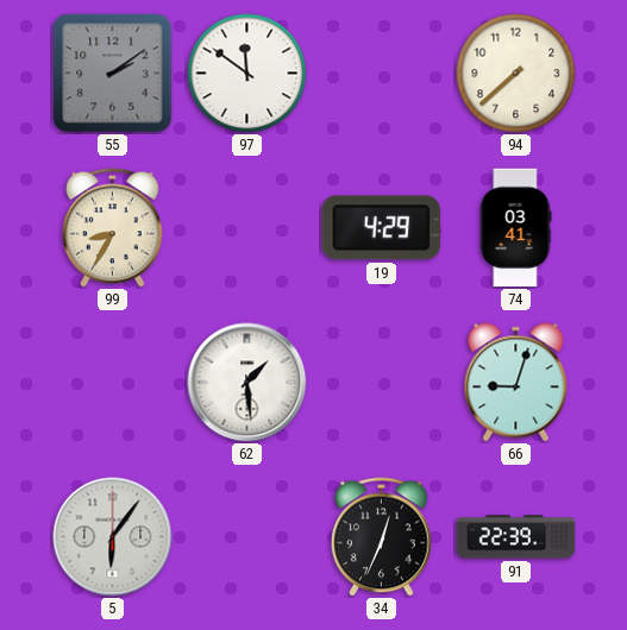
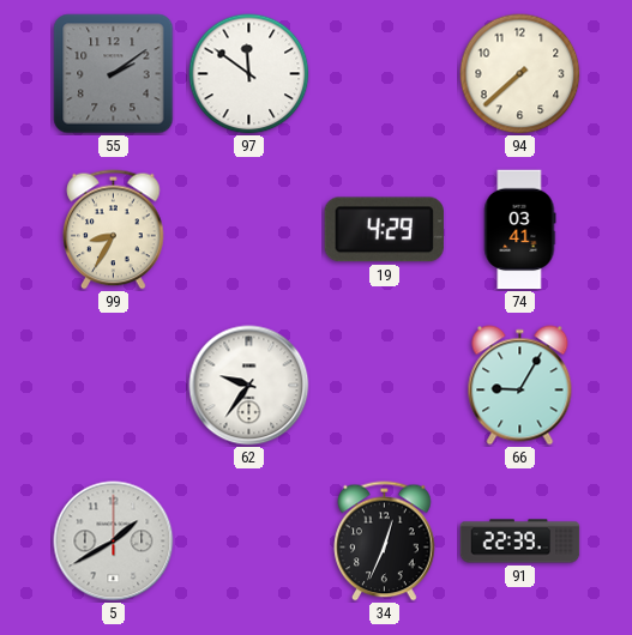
62: 1:29 -> 9:36 (249, 386)
66: 9:03 -> 9:05 (520, 386)
5: 6:06 -> 1:40 (114, 542)
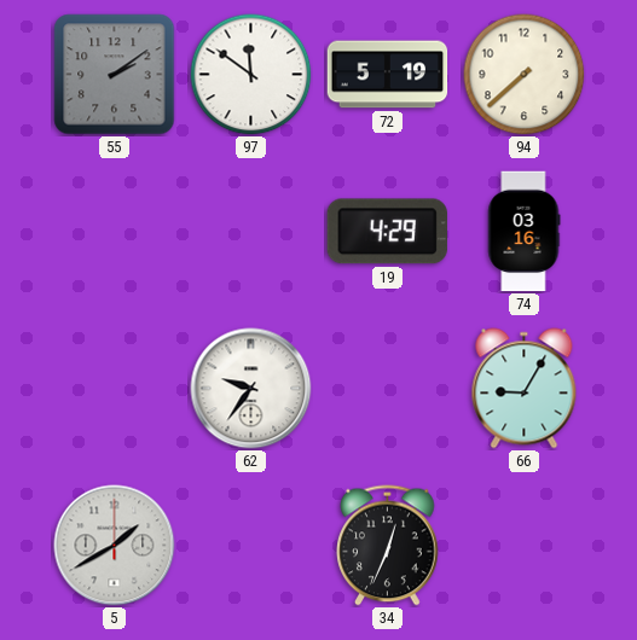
72: none -> 5:19 (388, 75)
99: 8:35 -> none (114, 230)
74: 03:41 -> 03:16 (523, 232)
91: 22:39 -> none (520, 542)
